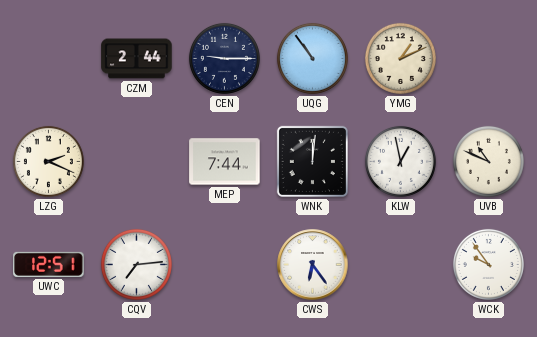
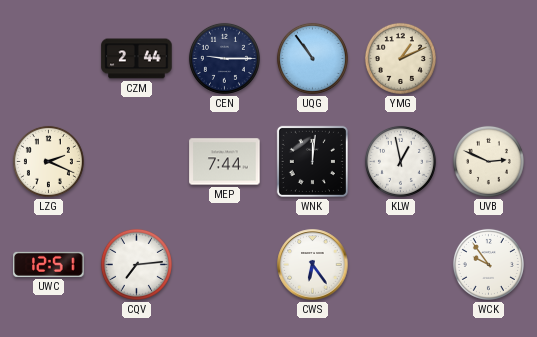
UVB: 10:49 -> 2:49 (488, 161)
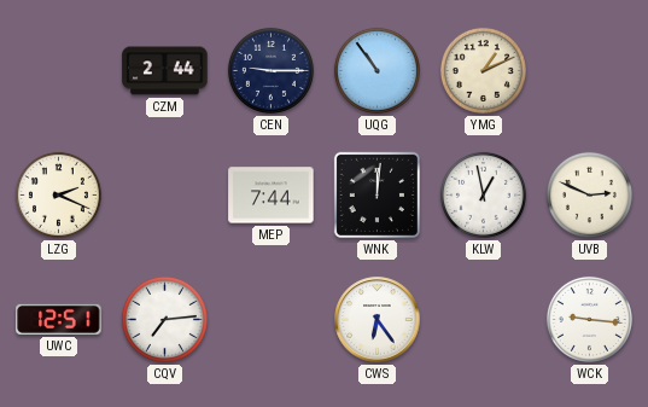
WCK: 9:54 -> 9:16 (589, 319)
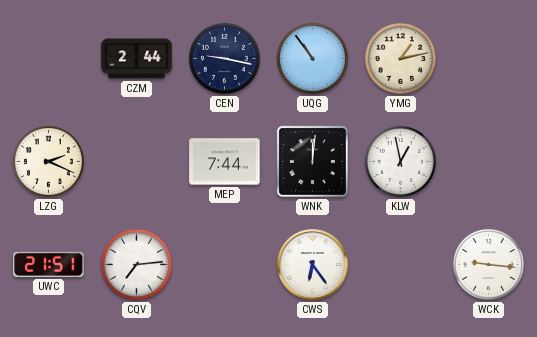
CEN: 9:15 -> 9:17 (224, 58)
YMG: 1:11 -> 1:13 (400, 58)
UVB: 2:49 -> none (589, 194)
UWC: 12:51 -> 21:51 (49, 264)
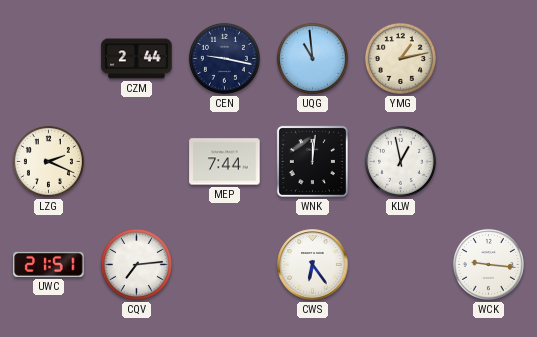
UQG: 10:54 -> 10:59 (312, 58)
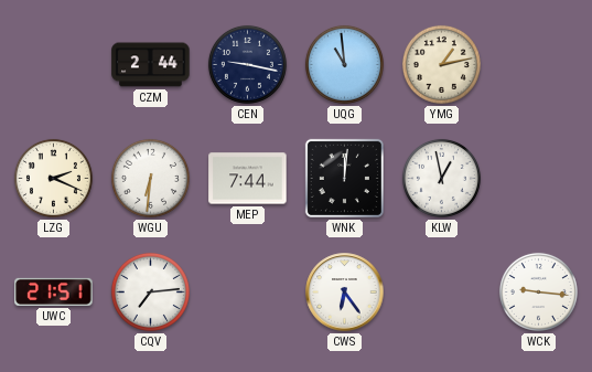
WGU: none -> 6:31 (150, 178)
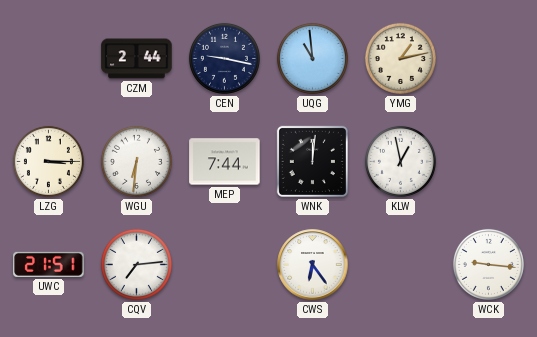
LZG: 2:19 -> 3:15 (48, 161)
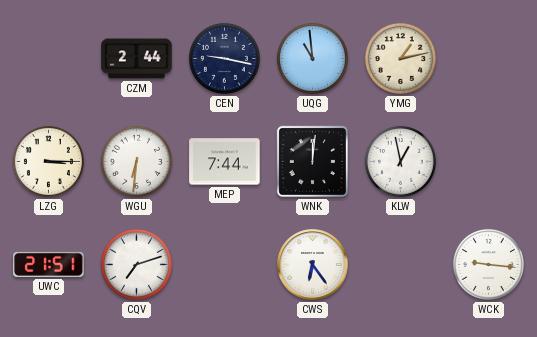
CQV: 7:14 -> 7:12 (136, 264)
